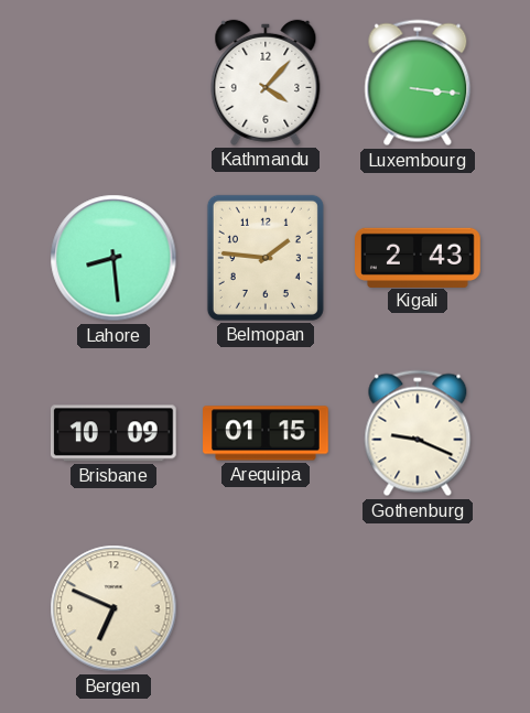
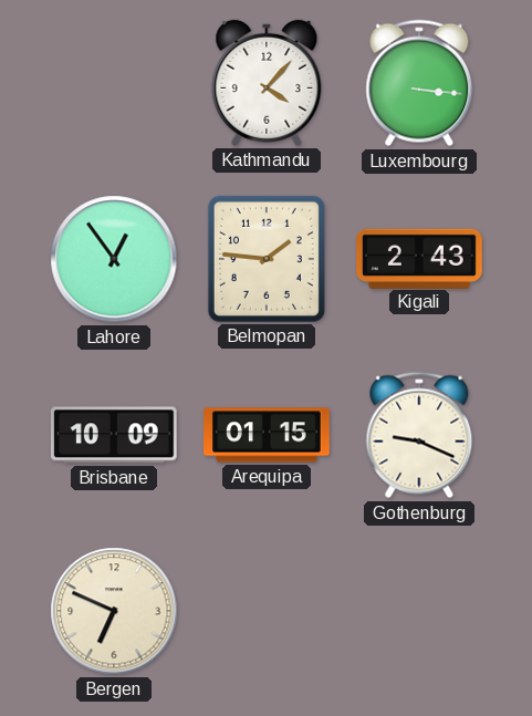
Lahore: 8:29 -> 12:54 (114, 259)
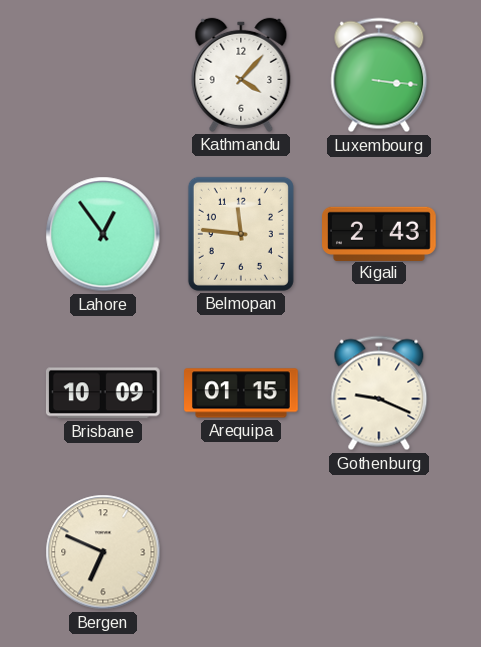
Belmopan: 1:46 -> 11:46 (241, 234)
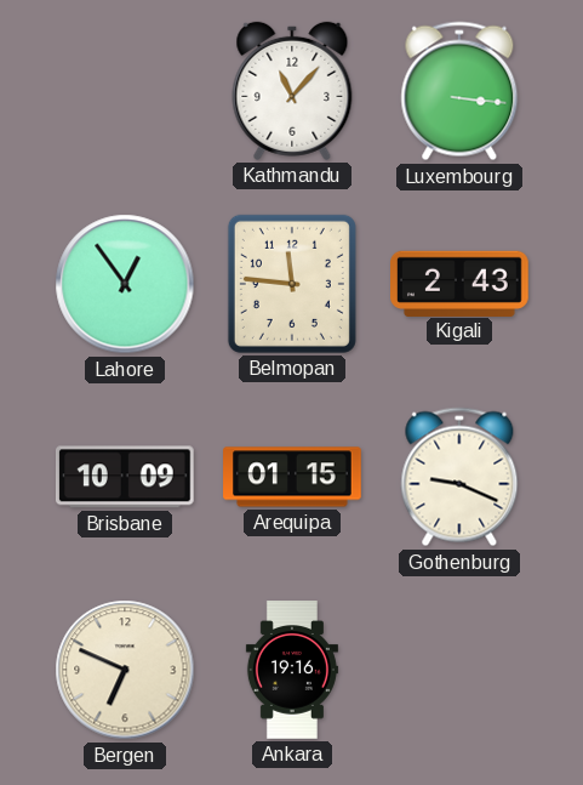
Kathmandu: 4:07 -> 11:07 (292, 91)
Ankara: none -> 19:16 (292, 670)
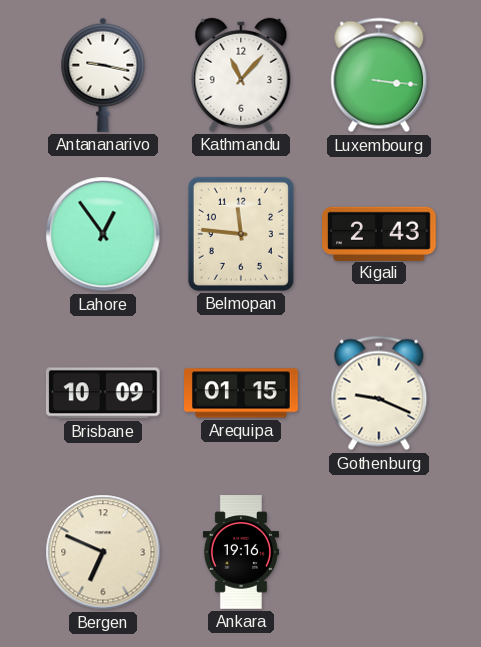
Antananarivo: none -> 9:17 (103, 75)
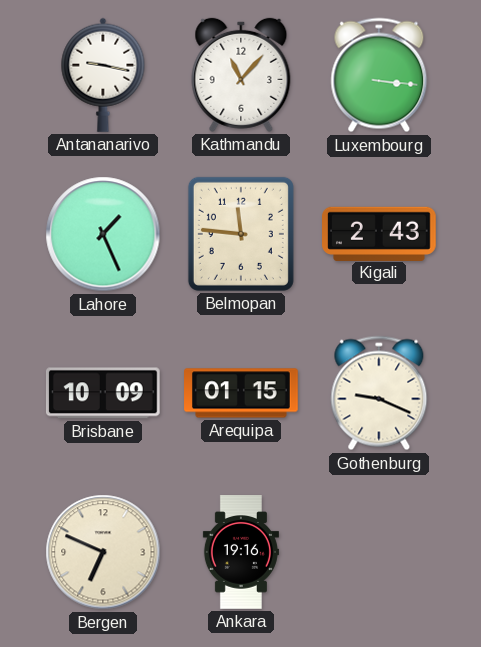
Lahore: 12:54 -> 1:26 (103, 234)
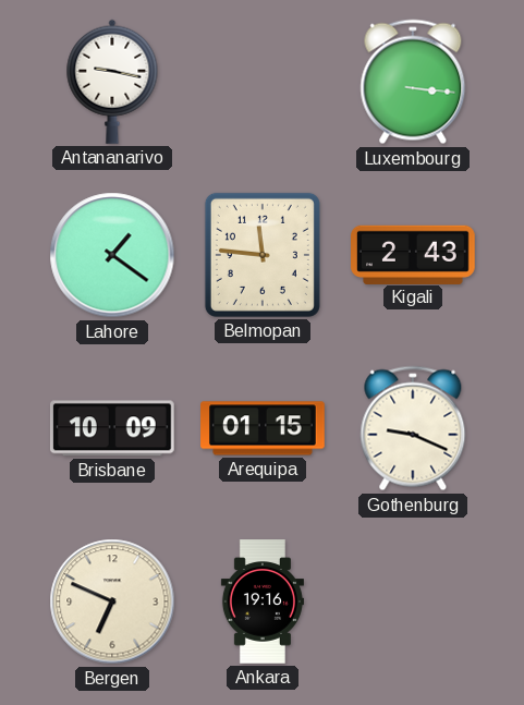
Kathmandu: 11:07 -> none (241, 75)
Lahore: 1:26 -> 1:21 (112, 255)
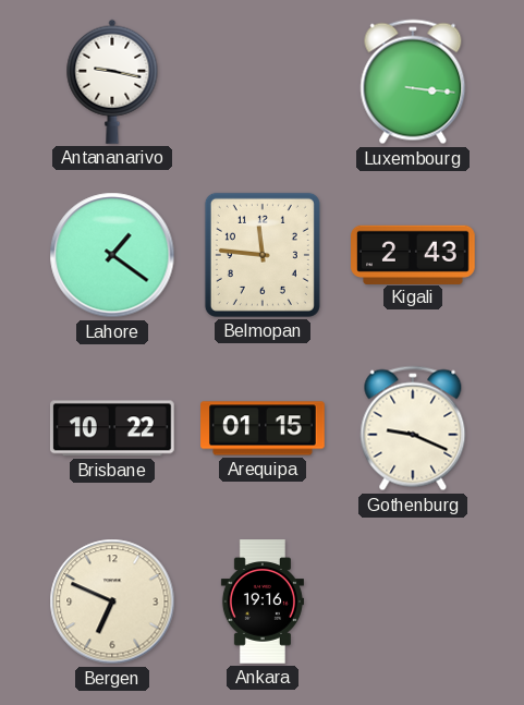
Brisbane: 10:09 -> 10:22 (112, 428)
